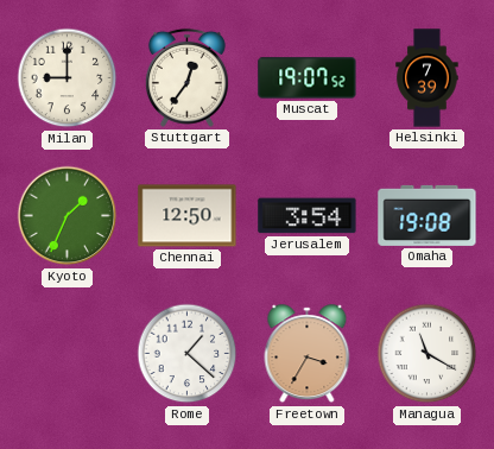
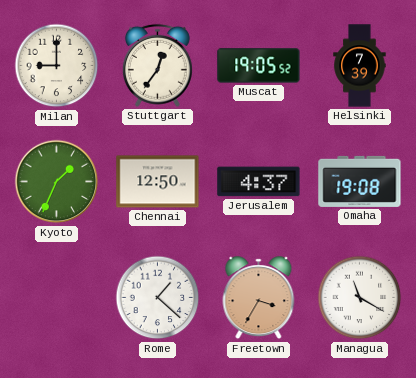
Muscat: 19:07 -> 19:05 (259, 66)
Jerusalem: 3:54 -> 4:37 (259, 182)
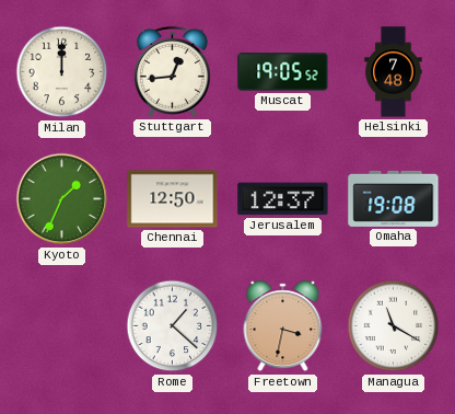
Milan: 9:00 -> 12:00 (62, 72)
Stuttgart: 12:36 -> 12:44 (172, 71)
Helsinki: 7:39 -> 7:48 (394, 72)
Jerusalem: 4:37 -> 12:37 (283, 199)
Freetown: 3:35 -> 3:32 (283, 326)
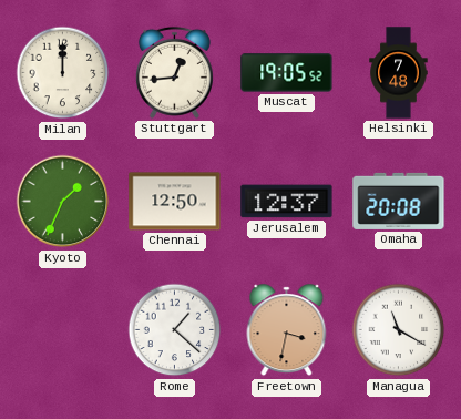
Omaha: 19:08 -> 20:08 (399, 201)
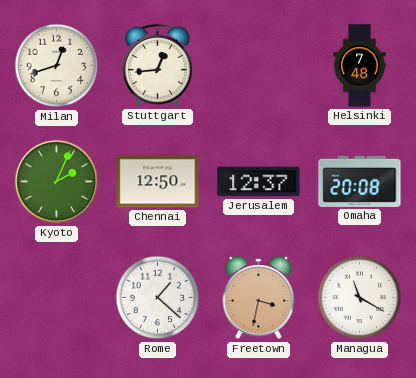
Milan: 12:00 -> 12:42 (57, 66)
Muscat: 19:05 -> none (287, 73)
Kyoto: 1:34 -> 2:04 (57, 182)
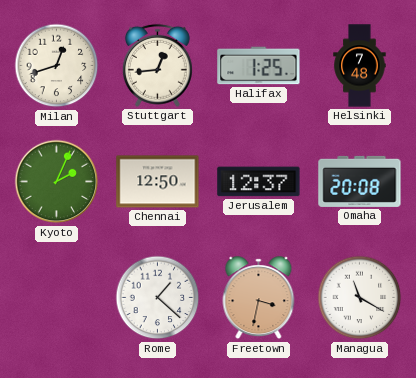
Halifax: none -> 1:25 (259, 66)
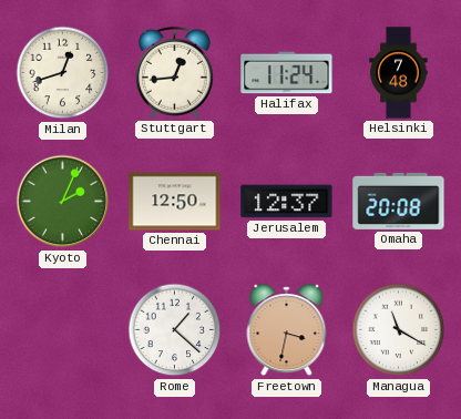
Halifax: 1:25 -> 11:24 (287, 73)
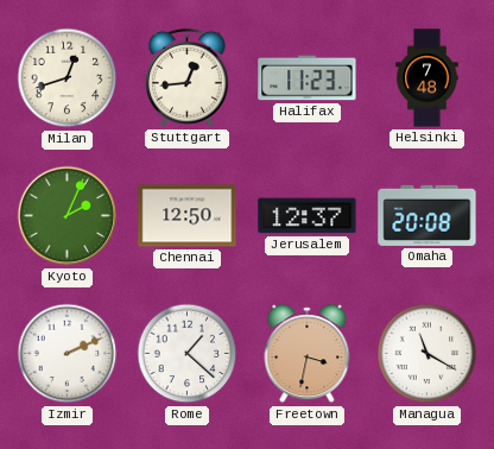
Halifax: 11:24 -> 11:23 (308, 78)
Izmir: none -> 2:11 (68, 354)
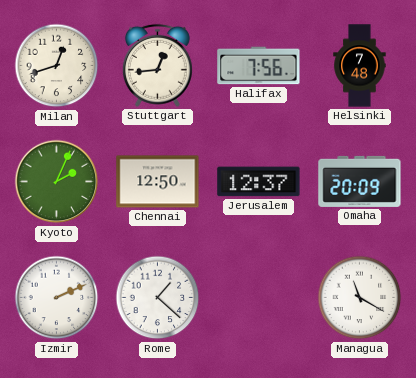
Halifax: 11:23 -> 7:56 (259, 66)
Omaha: 20:08 -> 20:09 (360, 181)
Freetown: 3:32 -> none (308, 354)
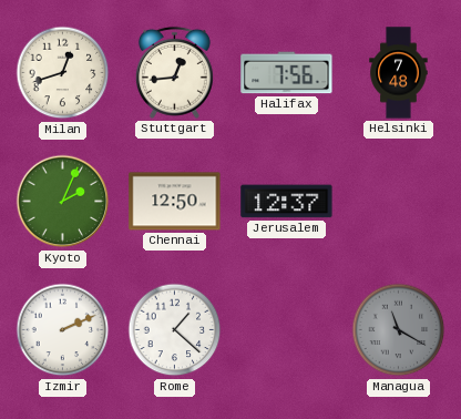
Omaha: 20:09 -> none (360, 181)
Managua dial: white -> grey (399, 330)
